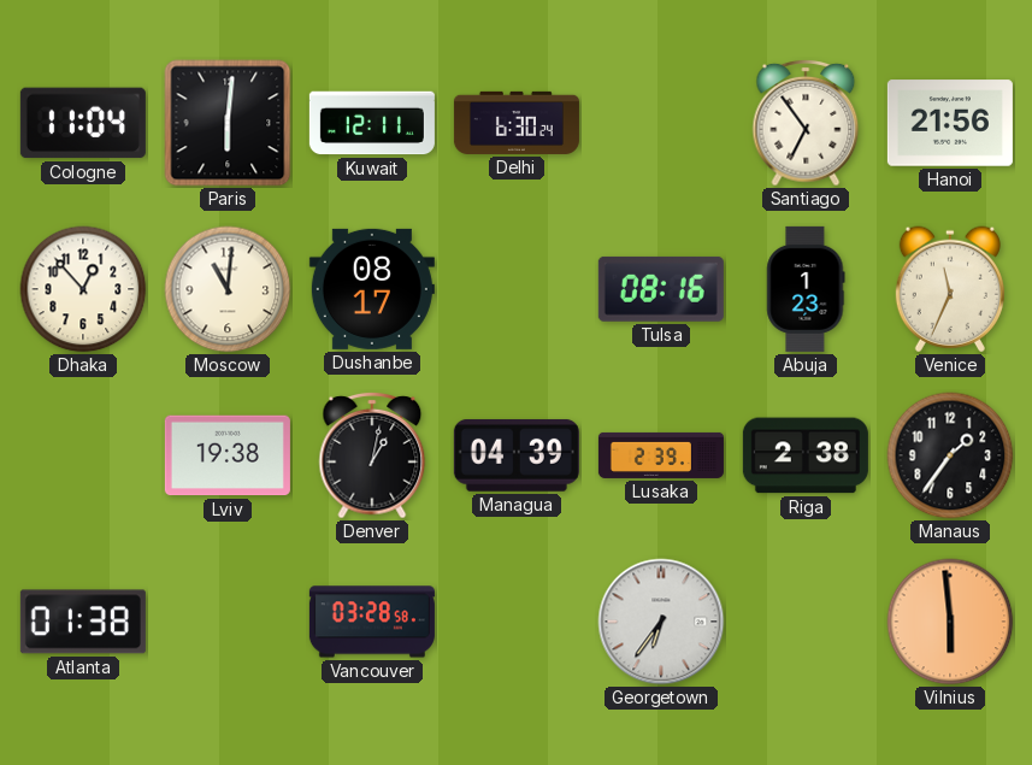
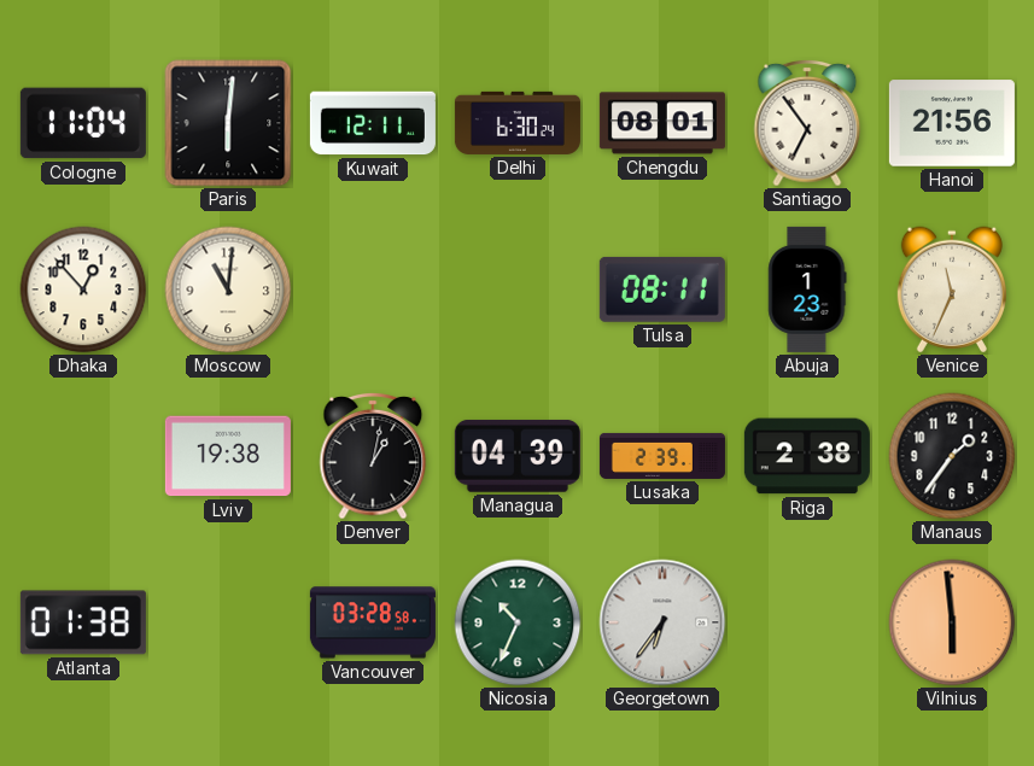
Chengdu: none -> 08:01 (662, 123)
Dushanbe: 08:17 -> none (372, 289)
Tulsa: 08:16 -> 08:11 (662, 290)
Nicosia: none -> 10:34 (518, 622)
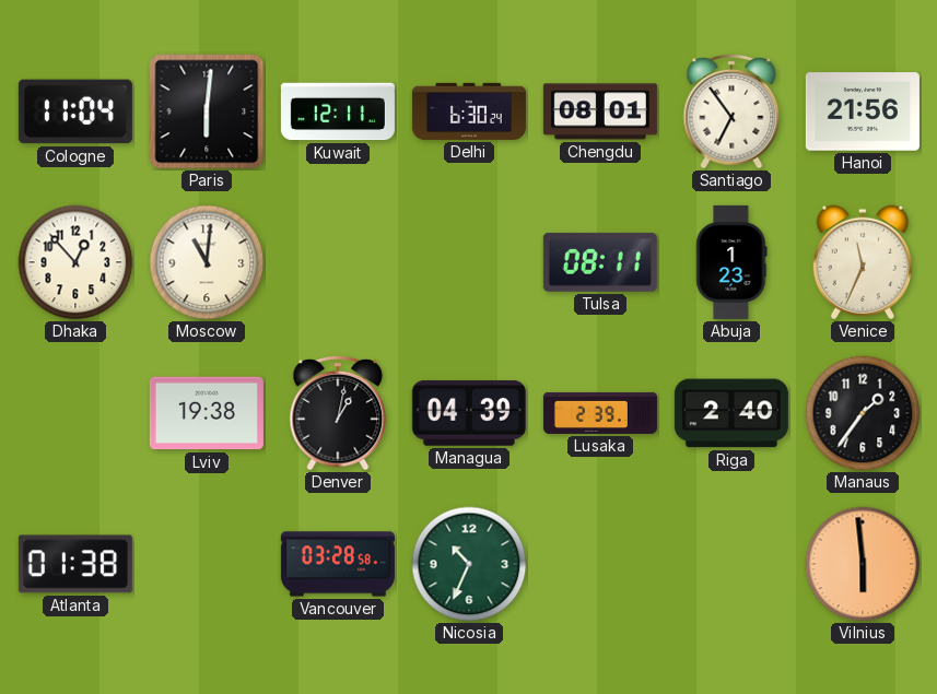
Riga: 2:38 -> 2:40 (731, 413)
Georgetown: 6:36 -> none (662, 622)
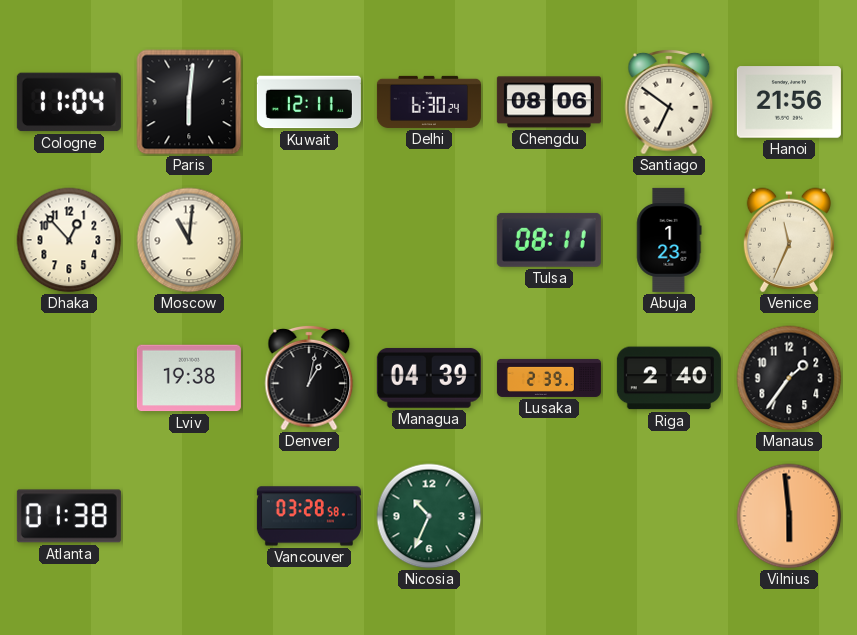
Chengdu: 08:01 -> 08:06 (549, 102)
Santiago: 6:54 -> 6:51 (669, 102)
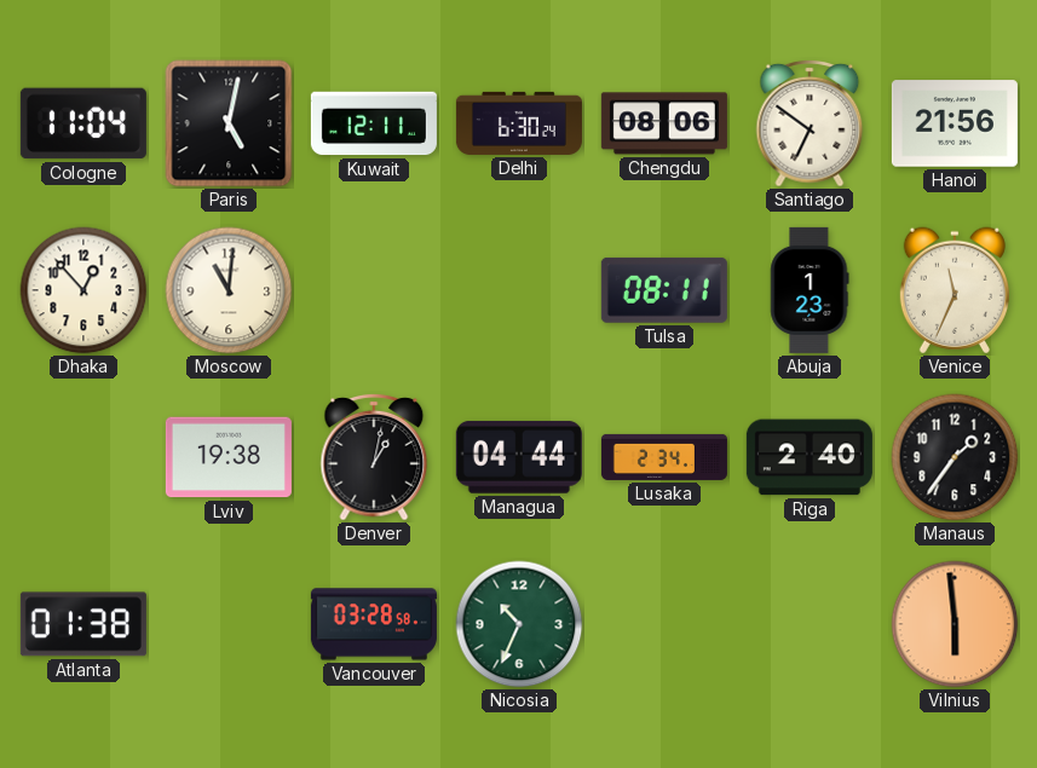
Paris: 6:01 -> 5:02 (229, 123)
Managua: 04:39 -> 04:44 (519, 457)
Lusaka: 2:39 -> 2:34 (664, 457)
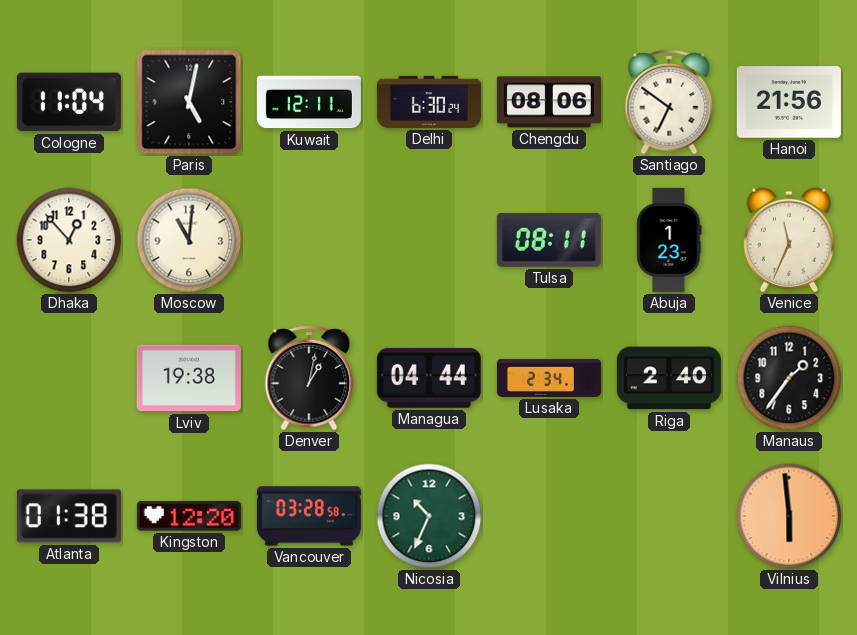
Kingston: none -> 12:20 (189, 516)
